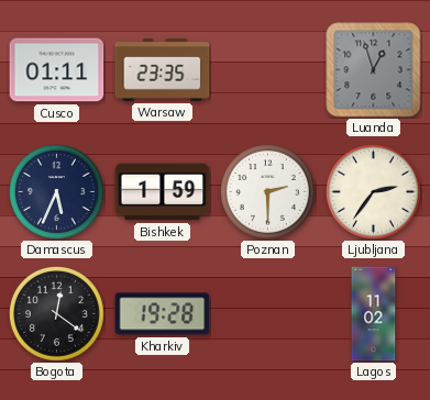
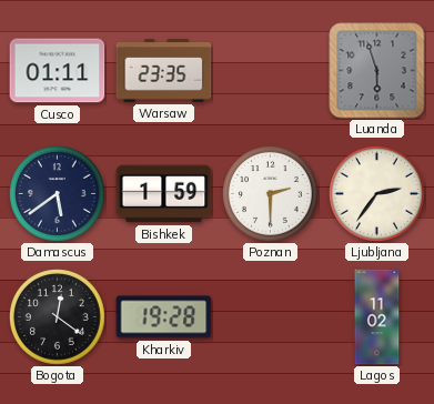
Luanda: 12:57 -> 5:57 (377, 71)
Damascus: 5:34 -> 5:39 (58, 194)
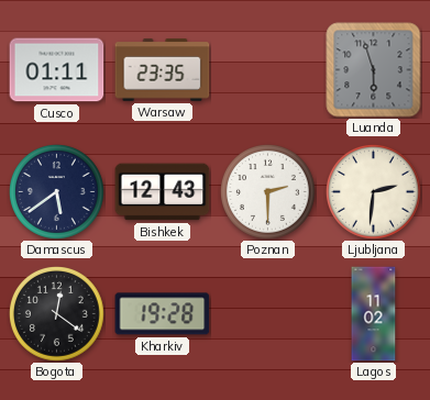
Bishkek: 1:59 -> 12:43 (163, 192)
Ljubljana: 2:36 -> 2:31 (374, 192)
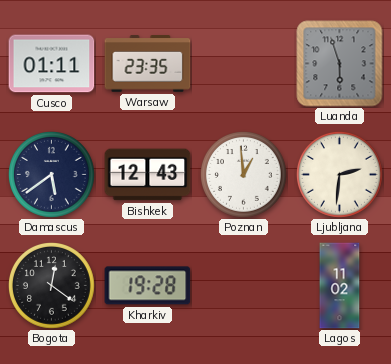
Poznan: 2:30 -> 12:59 (244, 175)
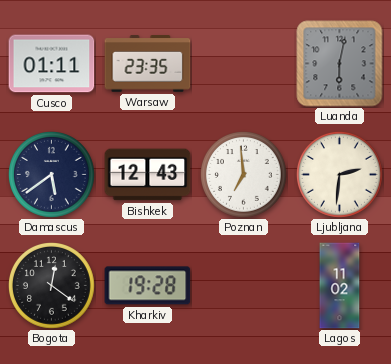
Luanda: 5:57 -> 6:02 (340, 64)
Poznan: 12:59 -> 6:59 (244, 175)
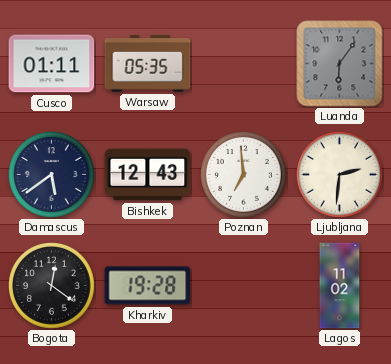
Warsaw: 23:35 -> 05:35 (148, 64)
Luanda: 6:02 -> 6:06 (340, 64)
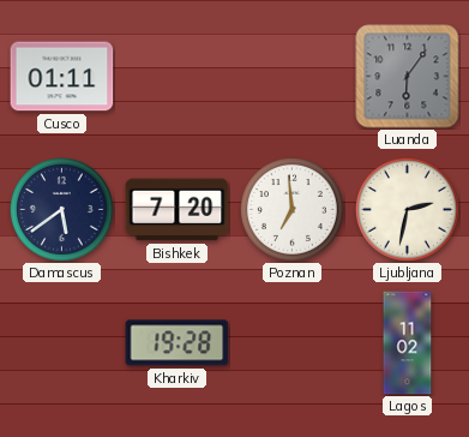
Warsaw: 05:35 -> none (148, 64)
Bishkek: 12:43 -> 7:20 (178, 210)
Ljubljana: 2:31 -> 2:32 (408, 210)
Bogota: 12:21 -> none (52, 286)
